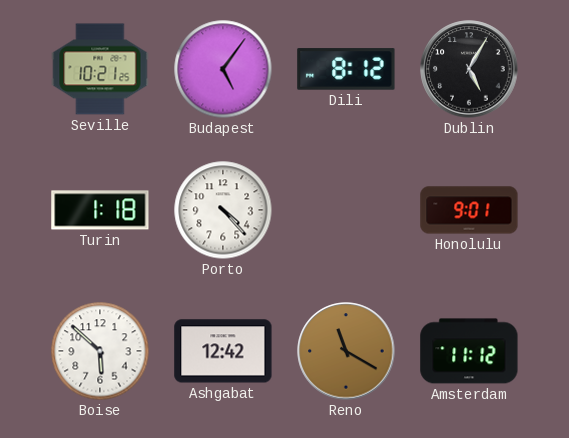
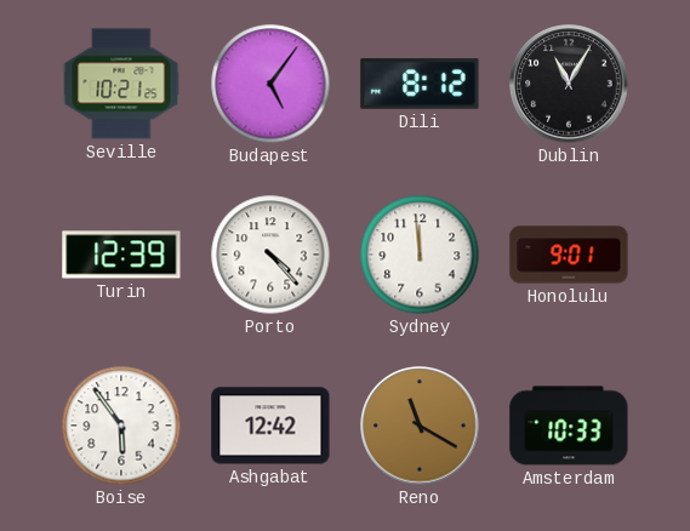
Dublin: 5:05 -> 11:05 (569, 84)
Turin: 1:18 -> 12:39 (121, 255)
Sydney: none -> 11:59 (420, 255)
Boise: 5:52 -> 5:54 (121, 426)
Amsterdam: 11:12 -> 10:33 (569, 426)
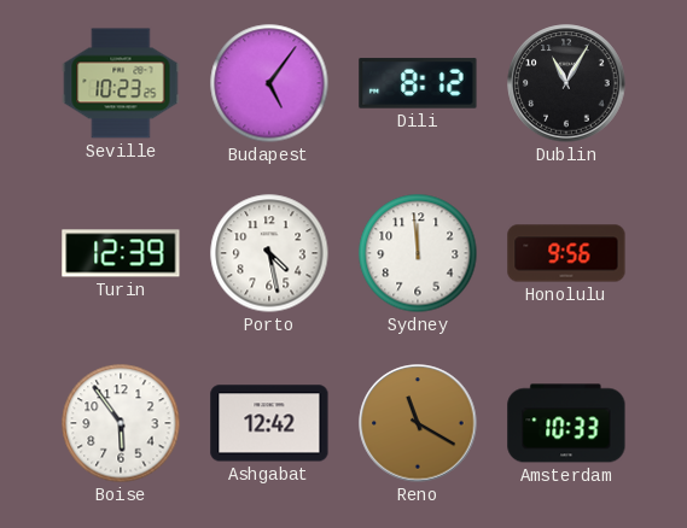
Seville: 10:21 -> 10:23 (121, 83)
Porto: 4:23 -> 4:28 (269, 253)
Honolulu: 9:01 -> 9:56 (566, 253)
